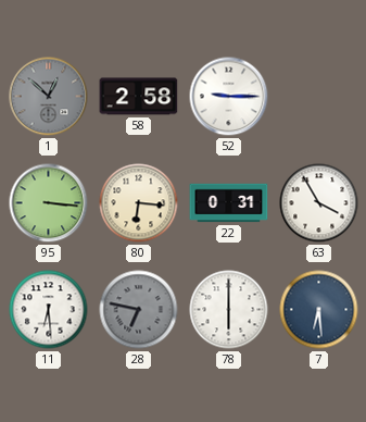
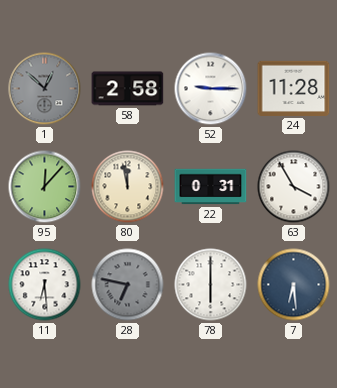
24: none -> 11:28 (294, 88)
95: 3:16 -> 12:07 (45, 187)
80: 6:16 -> 11:58 (128, 187)
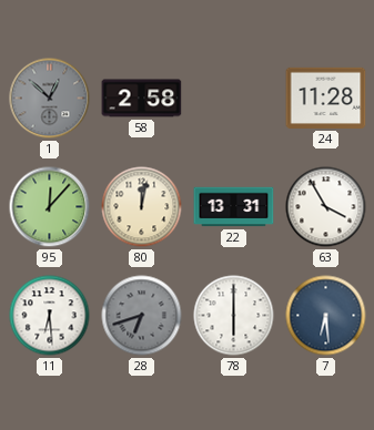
52: 9:15 -> none (211, 89)
80: 11:58 -> 12:02 (142, 207)
22: 0:31 -> 13:31 (234, 207)
28: 6:47 -> 6:42 (142, 316)
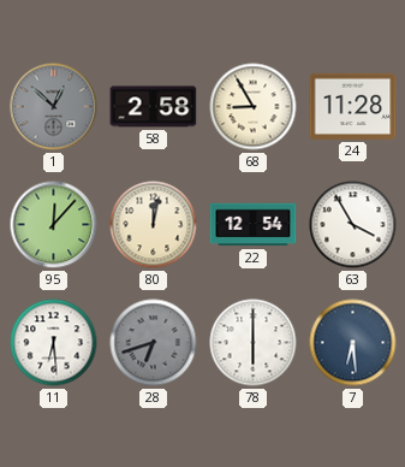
68: none -> 8:55 (254, 107)
22: 13:31 -> 12:54 (254, 225)
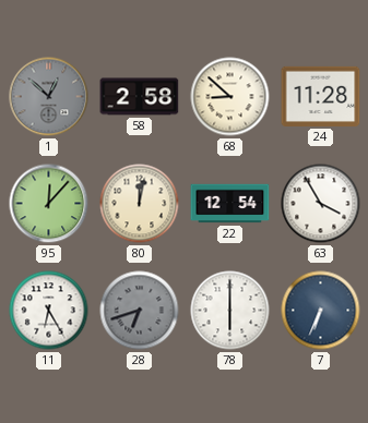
68: 8:55 -> 8:52 (230, 97)
11: 6:29 -> 6:25 (49, 311)
7: 6:29 -> 6:34 (321, 311)
